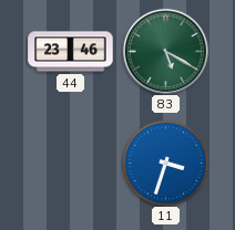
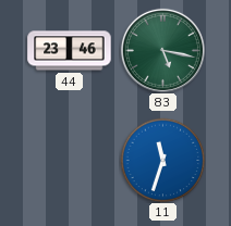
83: 5:20 -> 5:17 (162, 50)
11: 3:33 -> 11:33 (162, 160)
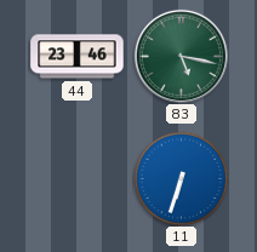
11: 11:33 -> 6:33 (181, 178)
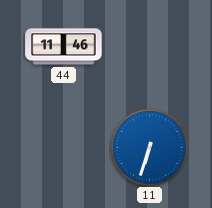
44: 23:46 -> 11:46 (64, 47)
83: 5:17 -> none (181, 56)
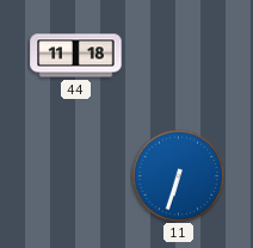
44: 11:46 -> 11:18 (76, 56)
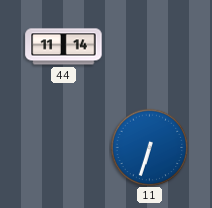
44: 11:18 -> 11:14 (64, 47)
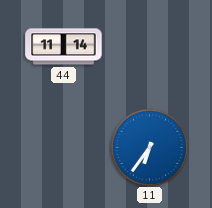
11: 6:33 -> 6:36 (149, 147)
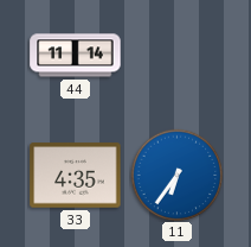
33: none -> 4:35 (76, 176)
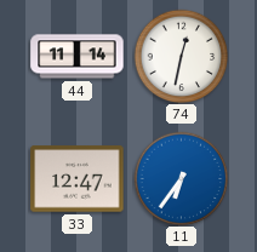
74: none -> 12:32 (181, 56)
33: 4:35 -> 12:47 (78, 179)
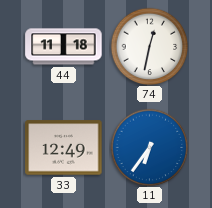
44: 11:14 -> 11:18 (64, 47)
33: 12:47 -> 12:49 (64, 148)
